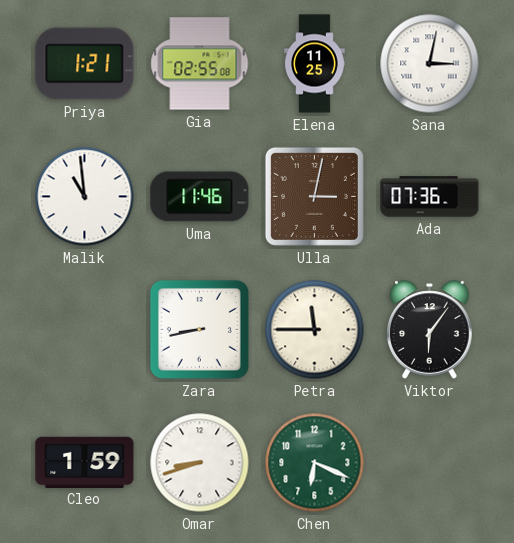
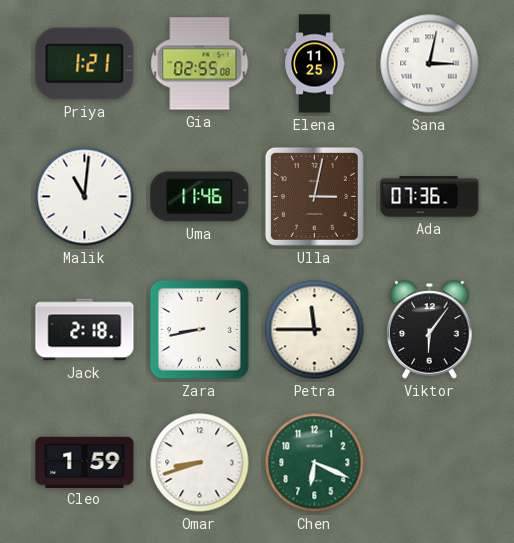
Malik: 10:59 -> 11:01 (85, 197)
Jack: none -> 2:18 (85, 330)
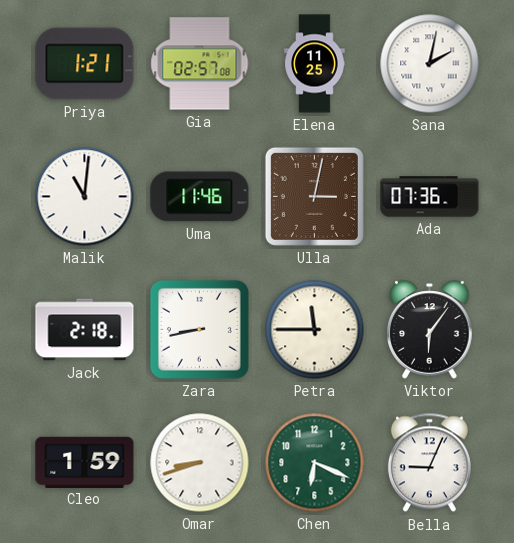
Gia: 02:55 -> 02:57 (200, 64)
Sana: 3:02 -> 2:02 (430, 64)
Bella: none -> 9:04 (429, 463)
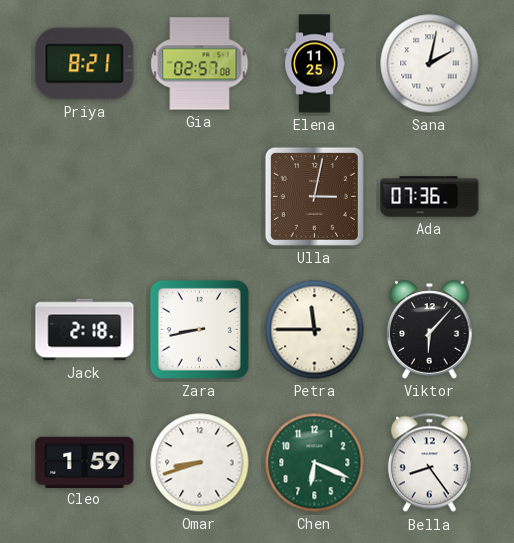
Priya: 1:21 -> 8:21 (85, 64)
Malik: 11:01 -> none (85, 197)
Uma: 11:46 -> none (200, 197)
Viktor: 6:06 -> 6:07 (430, 330)
Bella: 9:04 -> 8:24 (429, 463)
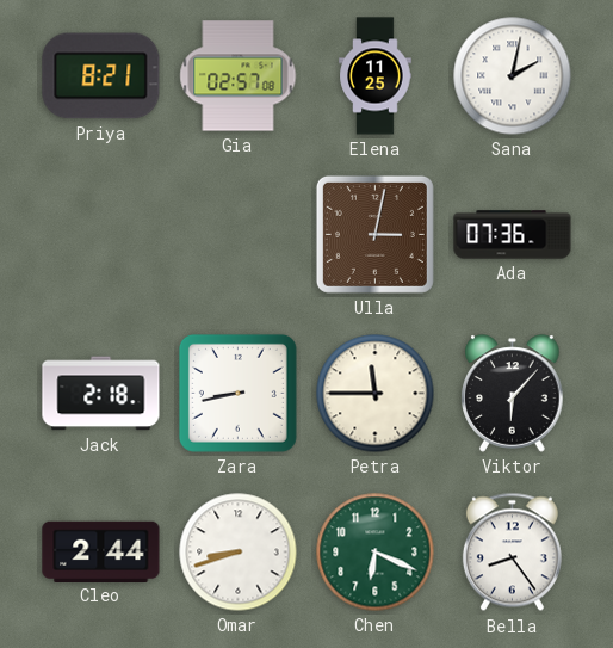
Cleo: 1:59 -> 2:44 (101, 551)
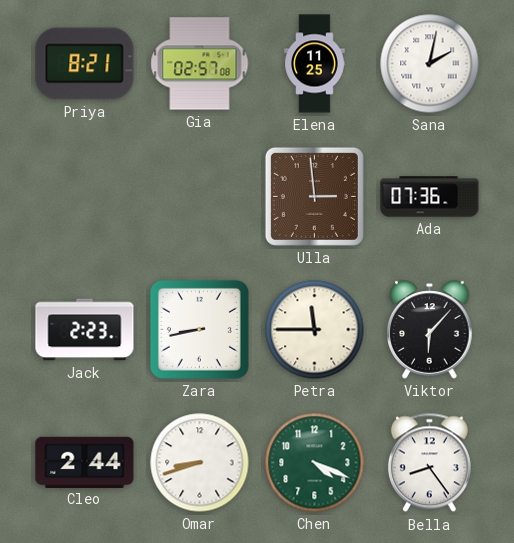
Ulla: 3:02 -> 2:59 (314, 196)
Jack: 2:18 -> 2:23 (85, 330)
Chen: 6:19 -> 4:19 (315, 463)
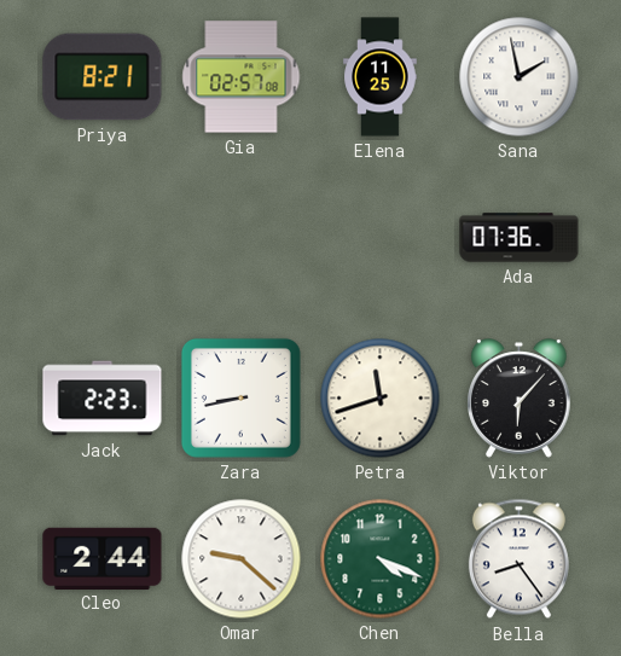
Sana: 2:02 -> 1:58 (520, 77)
Ulla: 2:59 -> none (314, 196)
Petra: 11:45 -> 11:42 (381, 399)
Omar: 8:42 -> 9:22 (242, 559)
